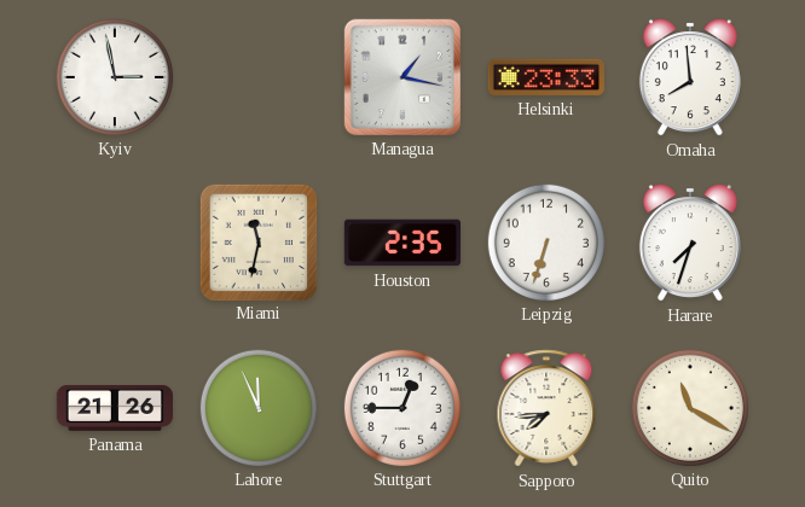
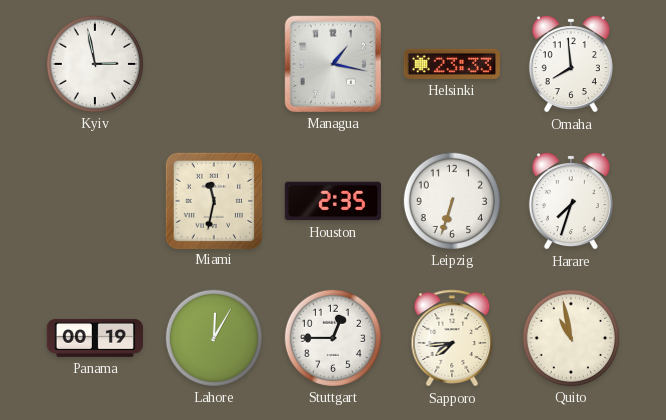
Panama: 21:26 -> 00:19 (94, 338)
Lahore: 11:56 -> 12:05 (213, 337)
Quito: 11:20 -> 10:58 (570, 337)
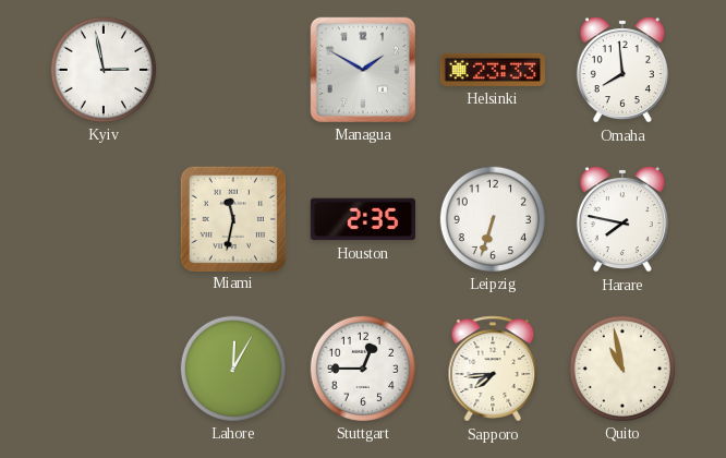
Managua: 1:17 -> 1:50 (363, 70)
Harare: 7:33 -> 7:47 (622, 219)
Panama: 00:19 -> none (94, 338)
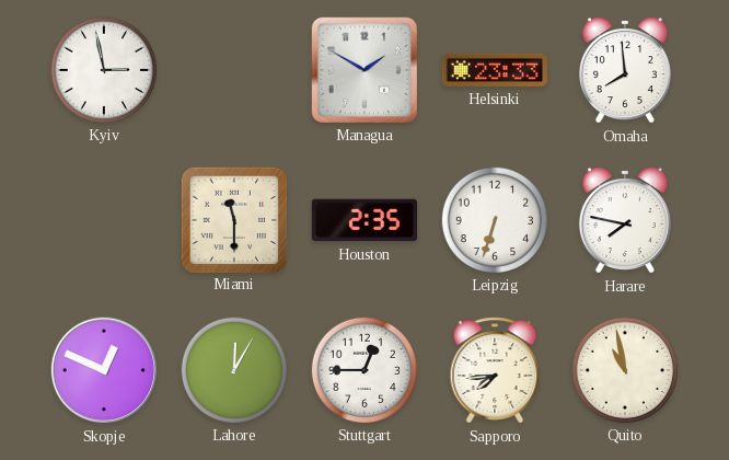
Miami: 11:32 -> 11:30 (233, 219)
Skopje: none -> 12:49 (104, 370)
